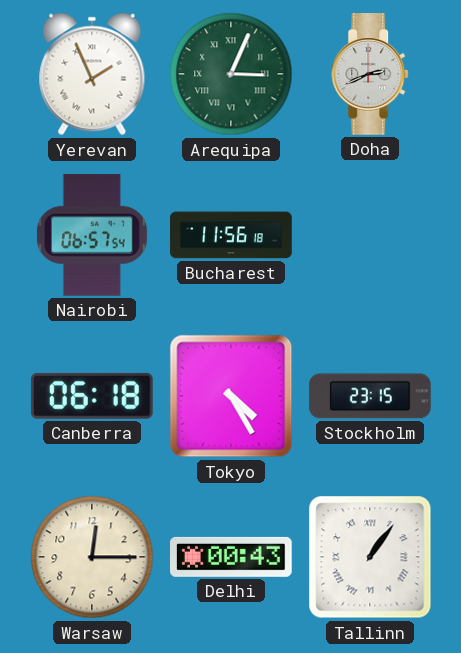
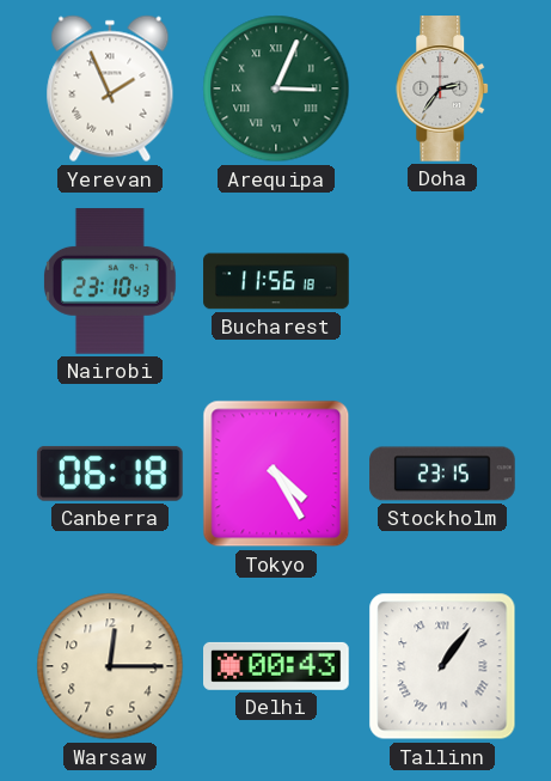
Doha: 2:41 -> 2:36 (443, 89)
Nairobi: 06:57 -> 23:10 (110, 281)
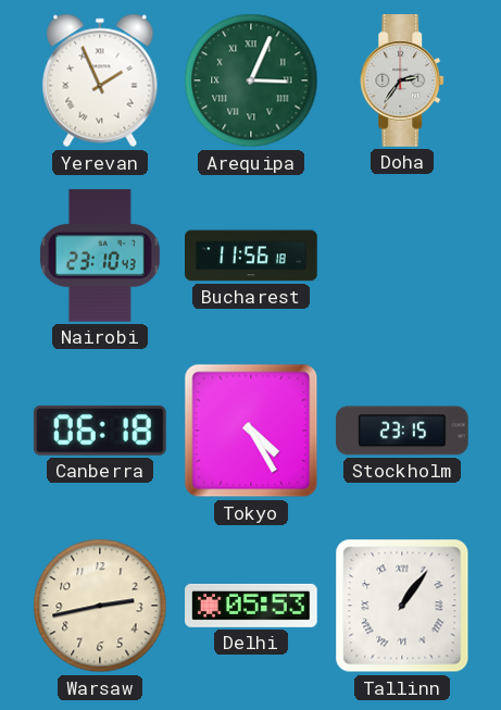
Warsaw: 12:15 -> 2:43 (100, 606)
Delhi: 00:43 -> 05:53 (252, 606)
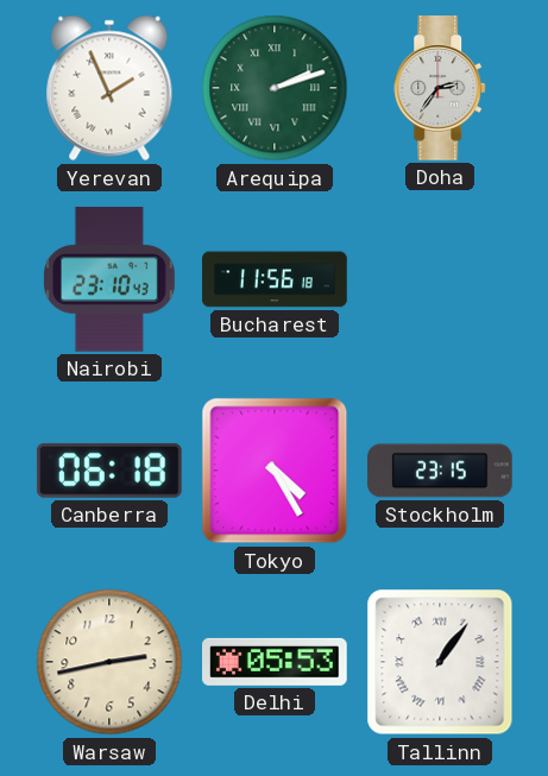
Arequipa: 3:04 -> 2:12 (275, 88)
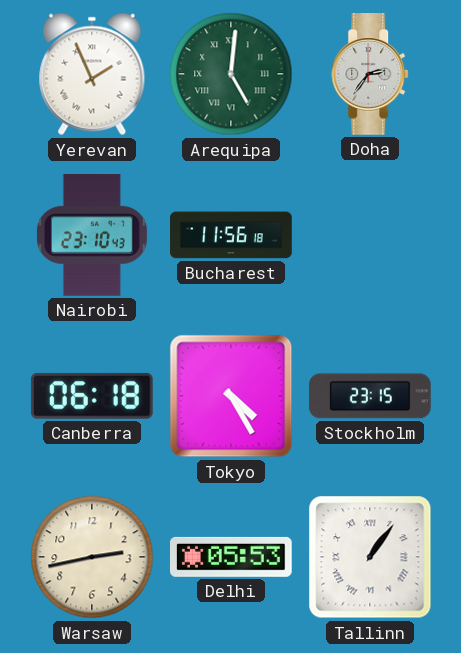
Arequipa: 2:12 -> 5:01 (231, 74)
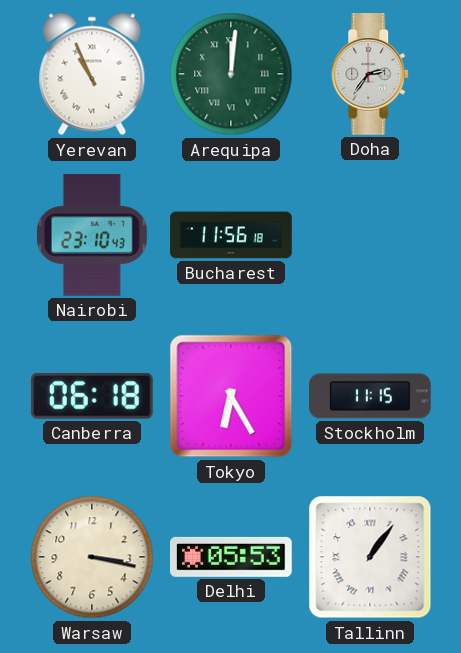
Yerevan: 1:56 -> 10:56 (92, 74)
Arequipa: 5:01 -> 12:01 (231, 74)
Tokyo: 4:25 -> 6:25 (231, 396)
Stockholm: 23:15 -> 11:15 (370, 396)
Warsaw: 2:43 -> 3:17 (92, 557)
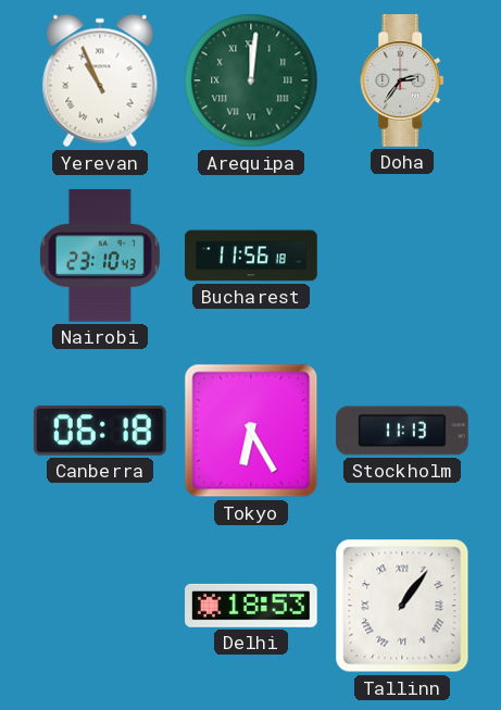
Stockholm: 11:15 -> 11:13 (402, 431)
Warsaw: 3:17 -> none (92, 557)
Delhi: 05:53 -> 18:53 (252, 606)
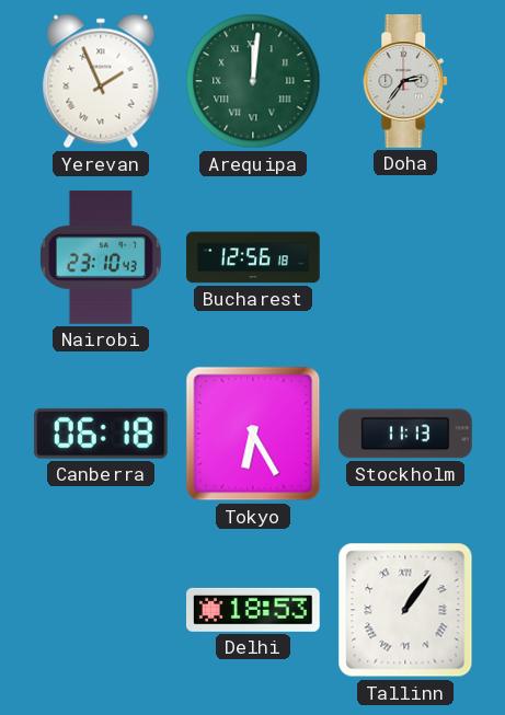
Yerevan: 10:56 -> 1:56 (101, 81)
Bucharest: 11:56 -> 12:56 (253, 257)
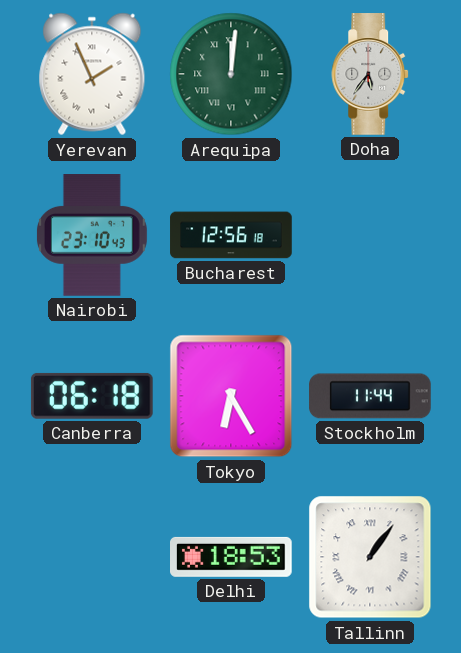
Doha: 2:36 -> 5:36 (371, 74)
Stockholm: 11:13 -> 11:44 (370, 396)
